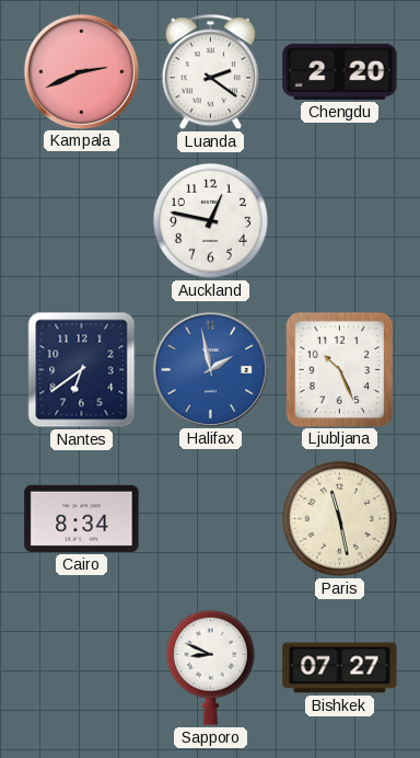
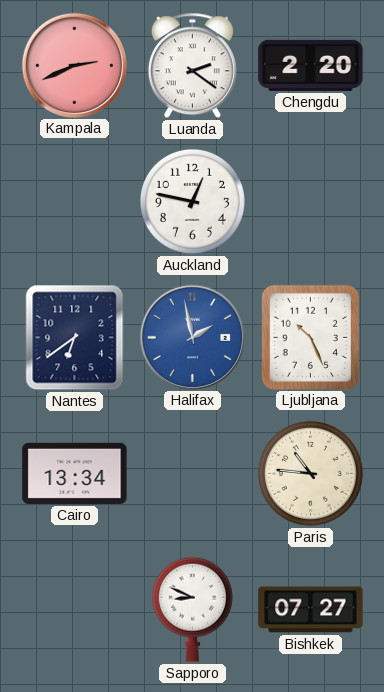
Cairo: 8:34 -> 13:34 (75, 473)
Paris: 11:28 -> 10:46 (310, 473)
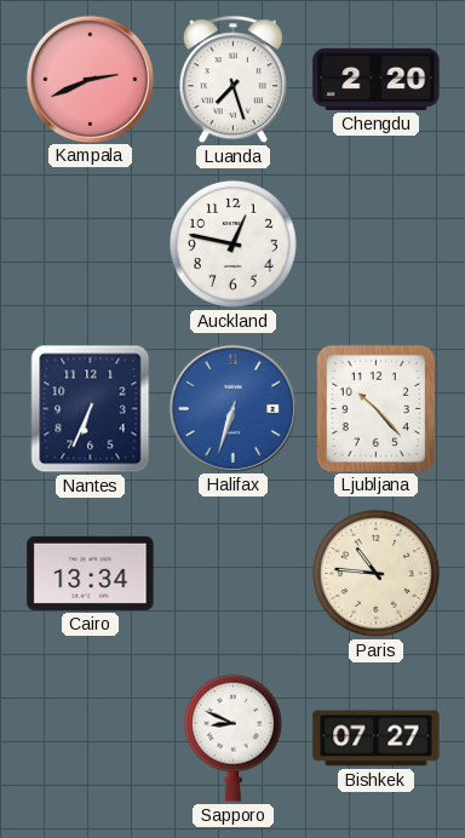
Luanda: 2:21 -> 7:27 (232, 80)
Nantes: 6:39 -> 6:34 (91, 409)
Halifax: 1:58 -> 6:33 (234, 408)
Ljubljana: 10:26 -> 10:23 (375, 408)
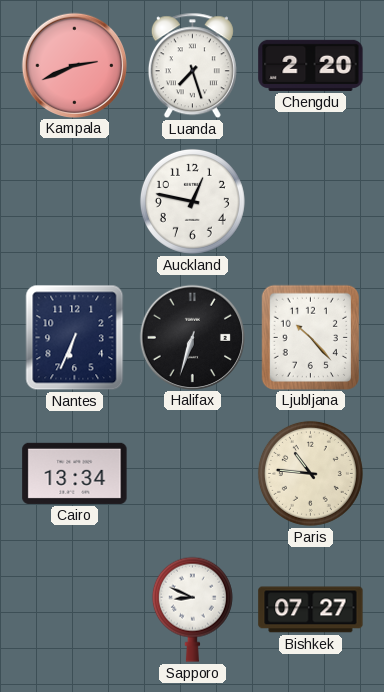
Halifax dial: blue -> black (193, 337)
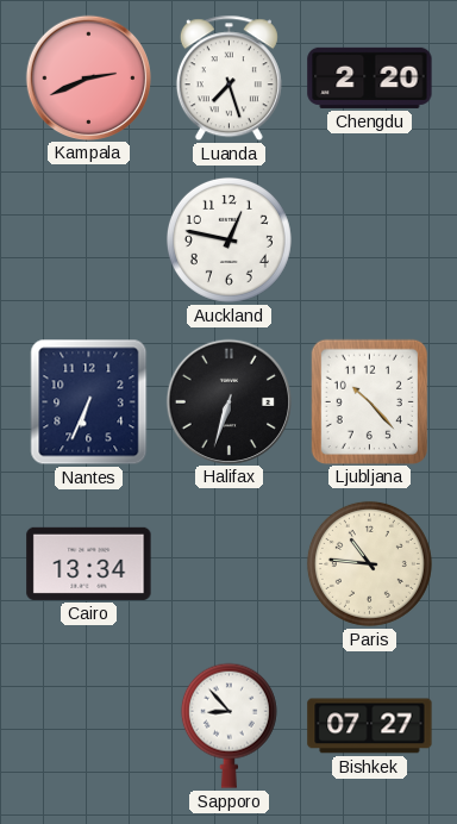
Sapporo: 8:49 -> 8:53 (228, 725)
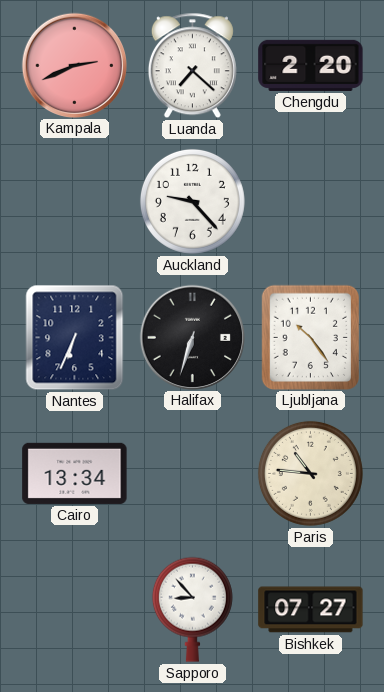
Luanda: 7:27 -> 7:22 (192, 66)
Auckland: 12:47 -> 9:23 (192, 201)
Ljubljana: 10:23 -> 10:24 (310, 337)
